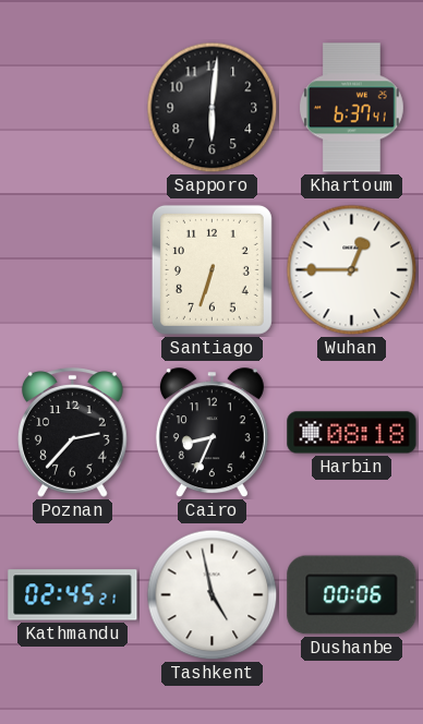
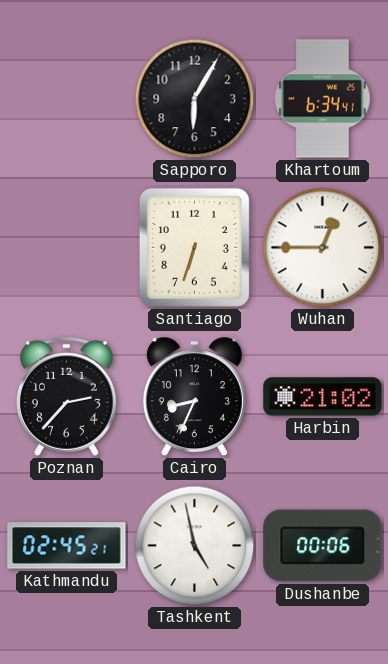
Sapporo: 6:01 -> 6:05 (195, 99)
Khartoum: 6:37 -> 6:34 (322, 99)
Harbin: 08:18 -> 21:02 (323, 397)
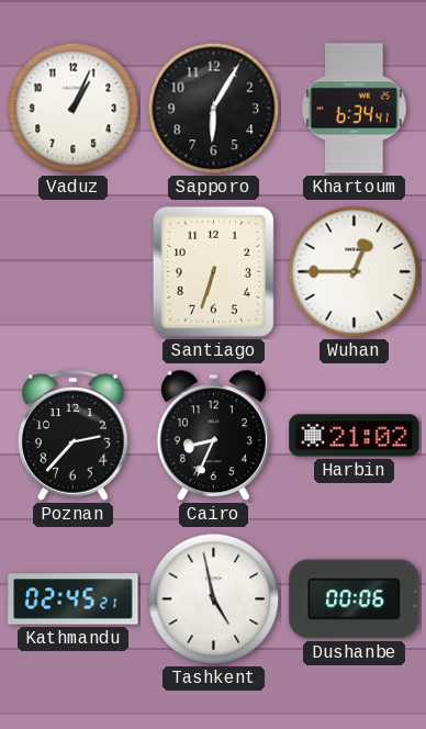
Vaduz: none -> 1:04 (74, 109)
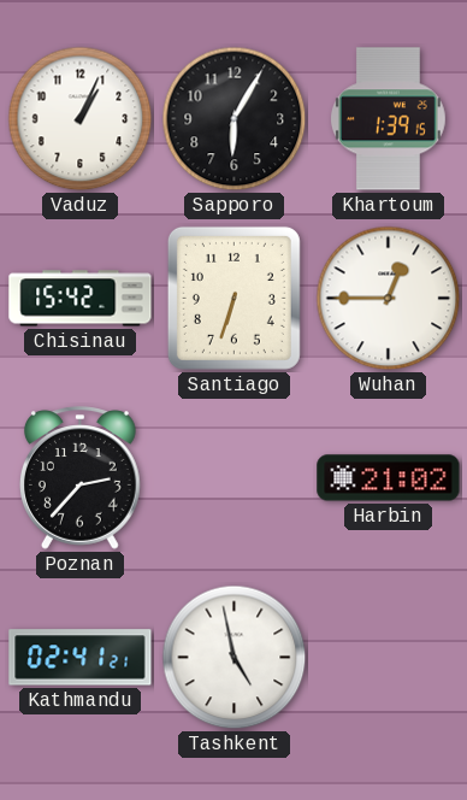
Khartoum: 6:34 -> 1:39 (388, 119)
Chisinau: none -> 15:42 (81, 299)
Cairo: 8:34 -> none (213, 436)
Kathmandu: 02:45 -> 02:41 (81, 658)
Dushanbe: 00:06 -> none (355, 599)
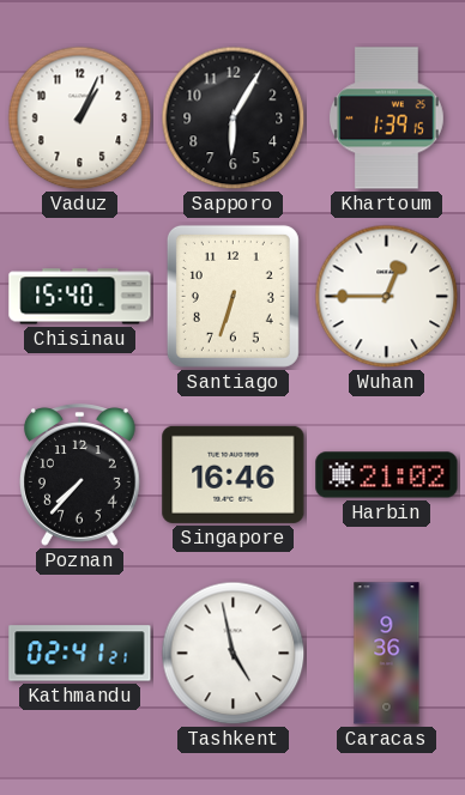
Chisinau: 15:42 -> 15:40 (80, 297)
Poznan: 2:37 -> 7:37 (80, 475)
Singapore: none -> 16:46 (234, 474)
Caracas: none -> 9:36 (387, 654)
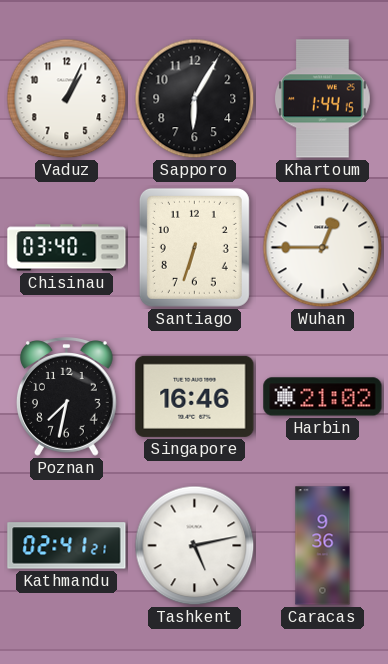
Khartoum: 1:39 -> 1:44 (322, 99)
Chisinau: 15:40 -> 03:40 (67, 248)
Poznan: 7:37 -> 7:32 (67, 397)
Tashkent: 4:58 -> 5:13 (195, 546)
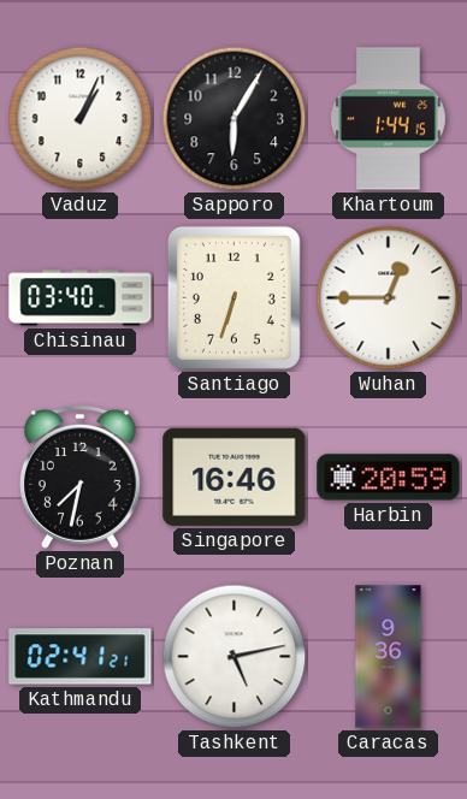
Harbin: 21:02 -> 20:59 (389, 478)
